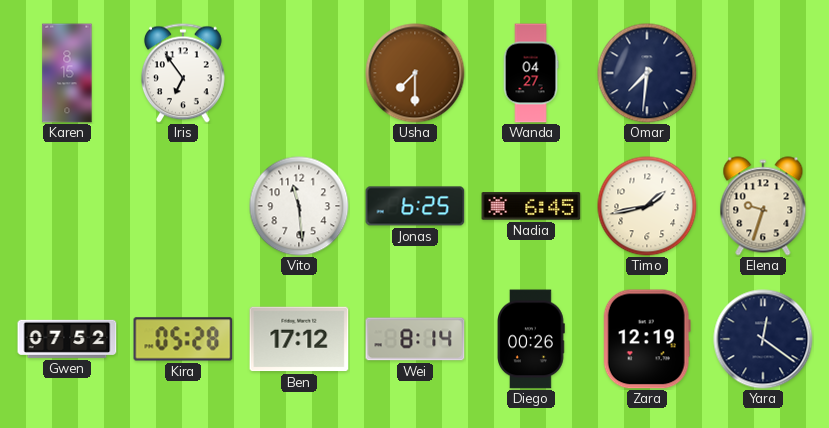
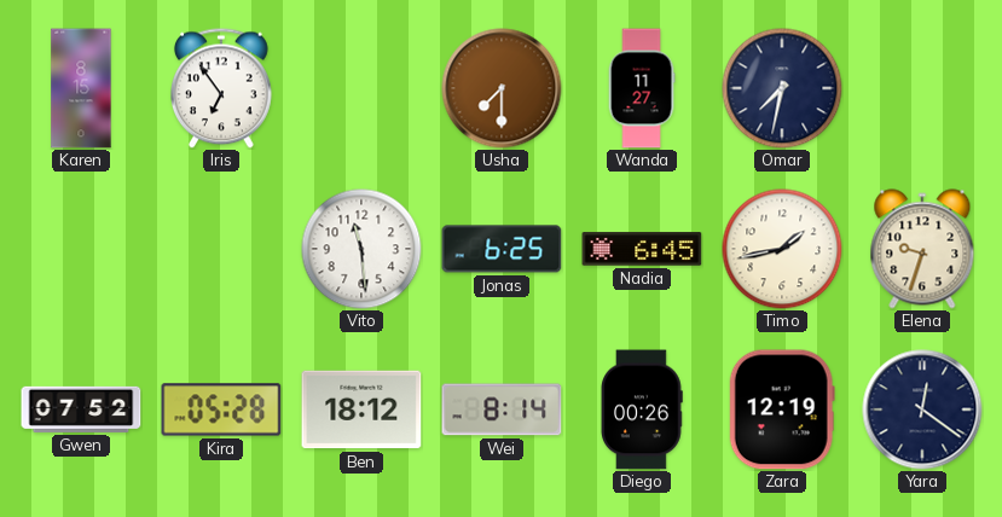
Wanda: 04:27 -> 11:27 (642, 88)
Omar: 7:31 -> 7:32 (782, 88)
Ben: 17:12 -> 18:12 (361, 409)
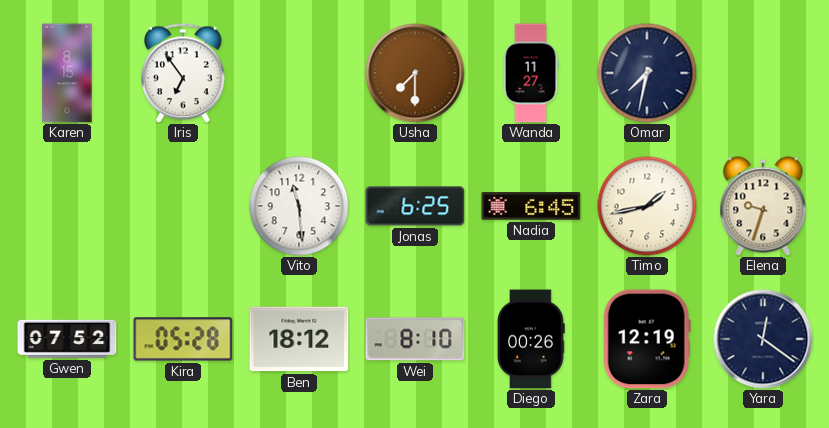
Wei: 8:14 -> 8:10 (415, 339)
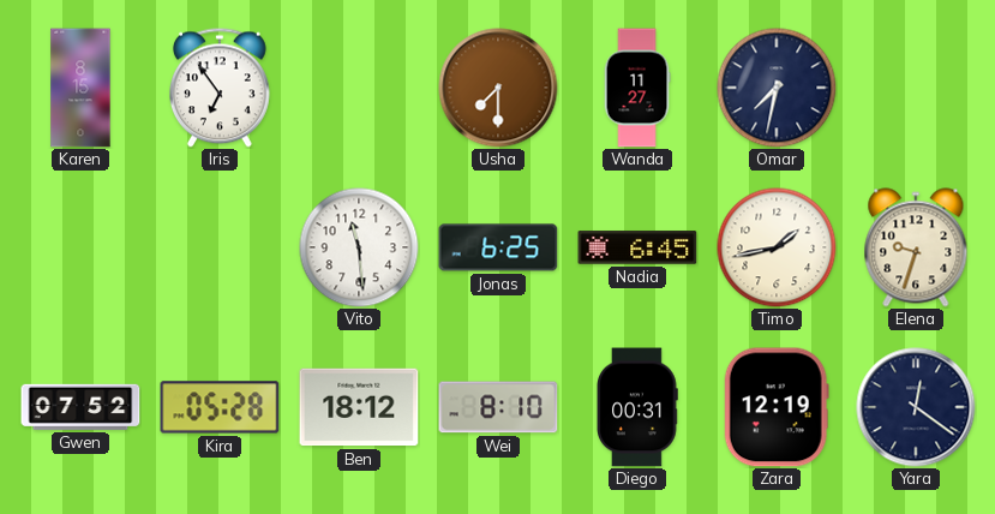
Diego: 00:26 -> 00:31 (637, 407)
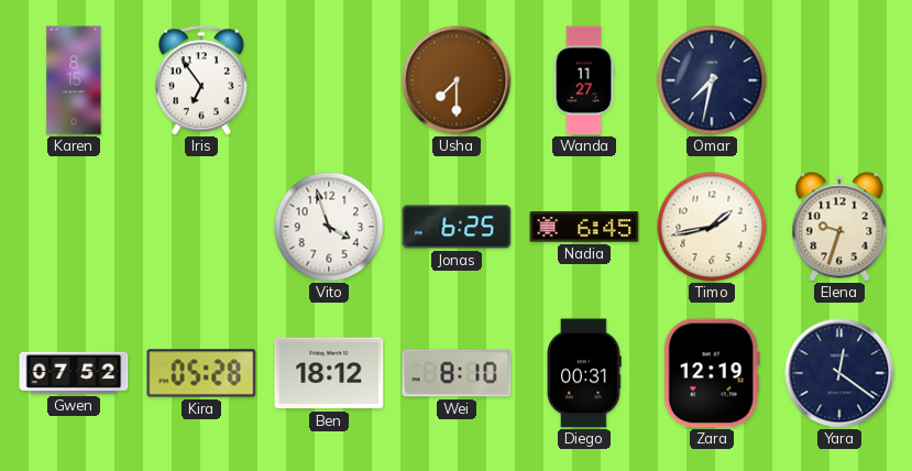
Vito: 11:29 -> 3:57 (329, 227)
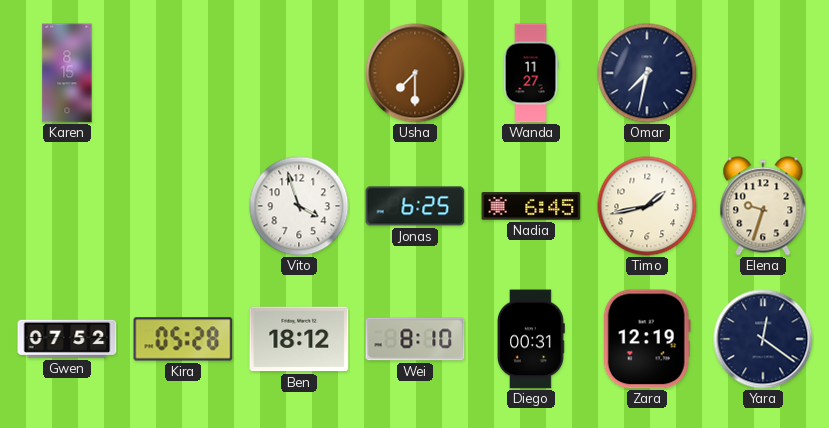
Iris: 6:54 -> none (202, 80)
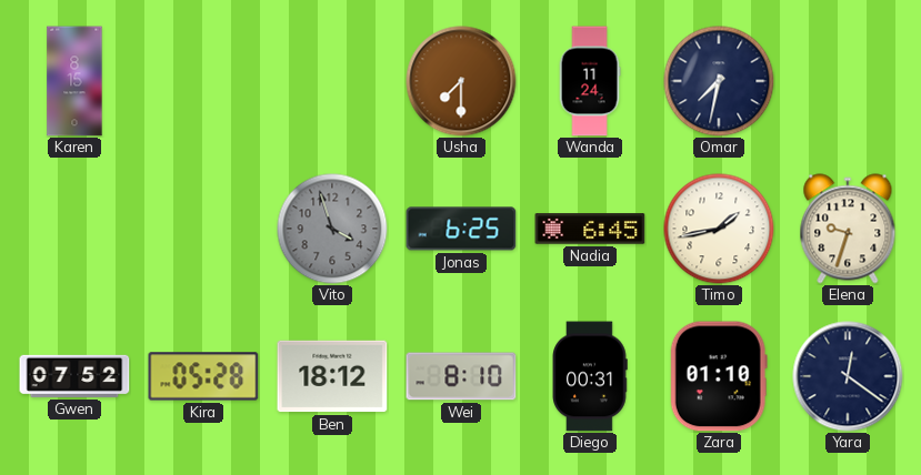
Wanda: 11:27 -> 11:24 (590, 81)
Vito dial: white -> grey (332, 229)
Zara: 12:19 -> 01:10 (719, 376)
